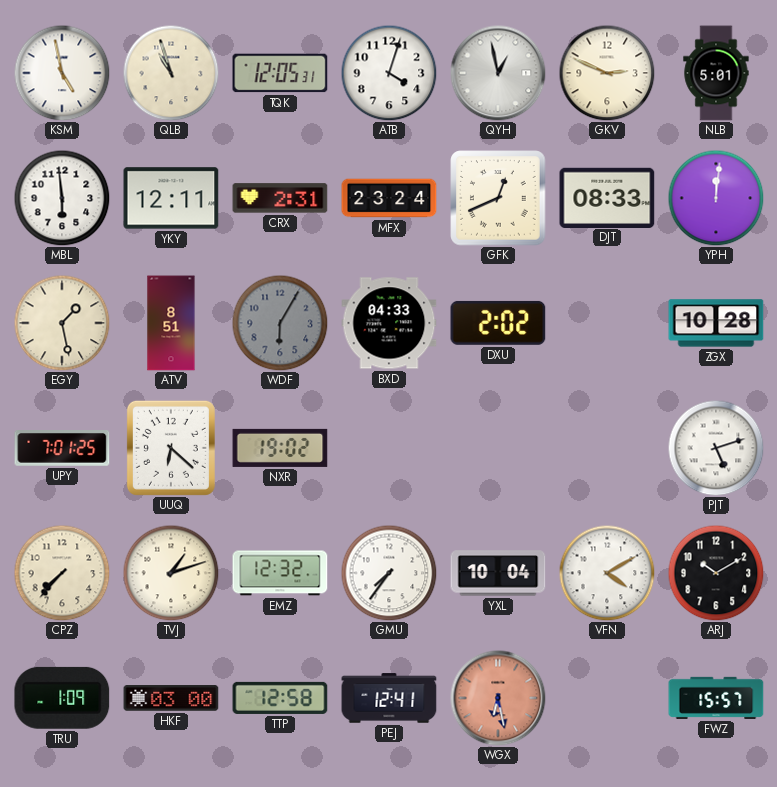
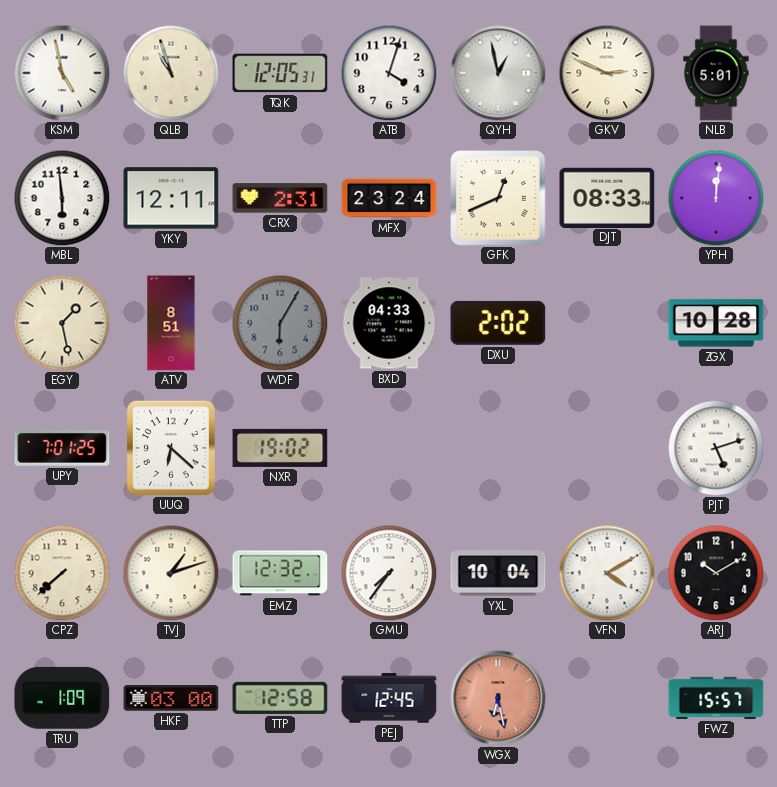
CPZ: 7:37 -> 7:38 (62, 573)
PEJ: 12:41 -> 12:45 (389, 698)
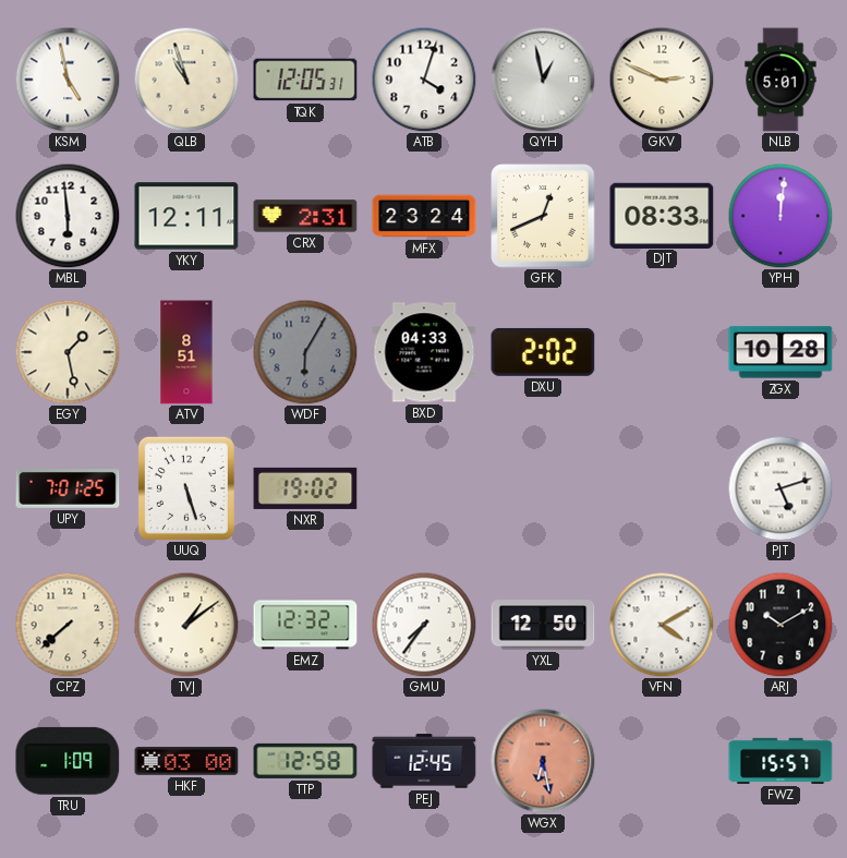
UUQ: 6:22 -> 5:27 (186, 488)
TVJ: 1:12 -> 1:09 (186, 625)
YXL: 10:04 -> 12:50 (543, 625)
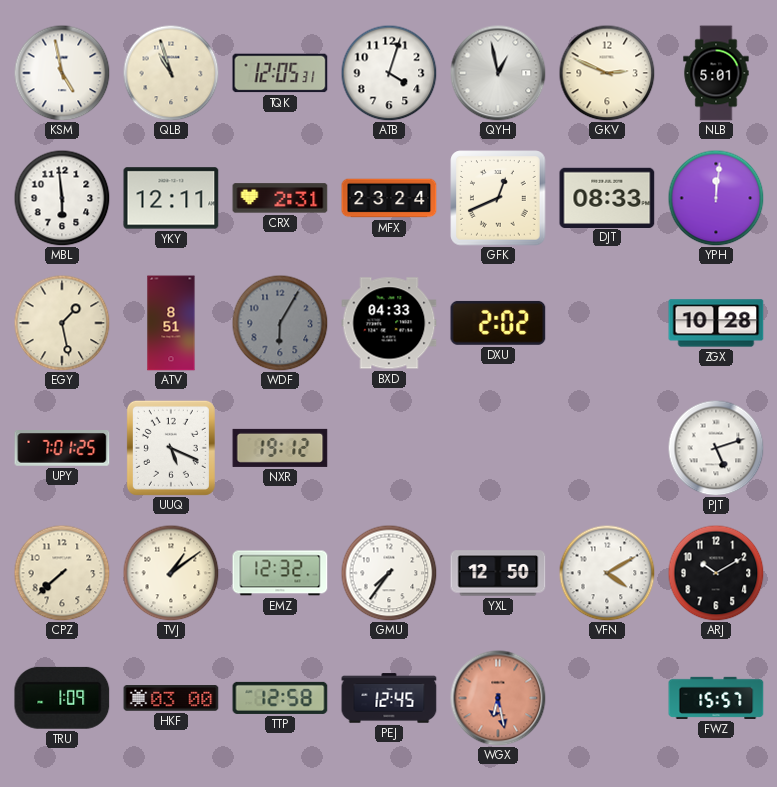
UUQ: 5:27 -> 5:19 (171, 448)
NXR: 19:02 -> 19:12 (280, 448)
